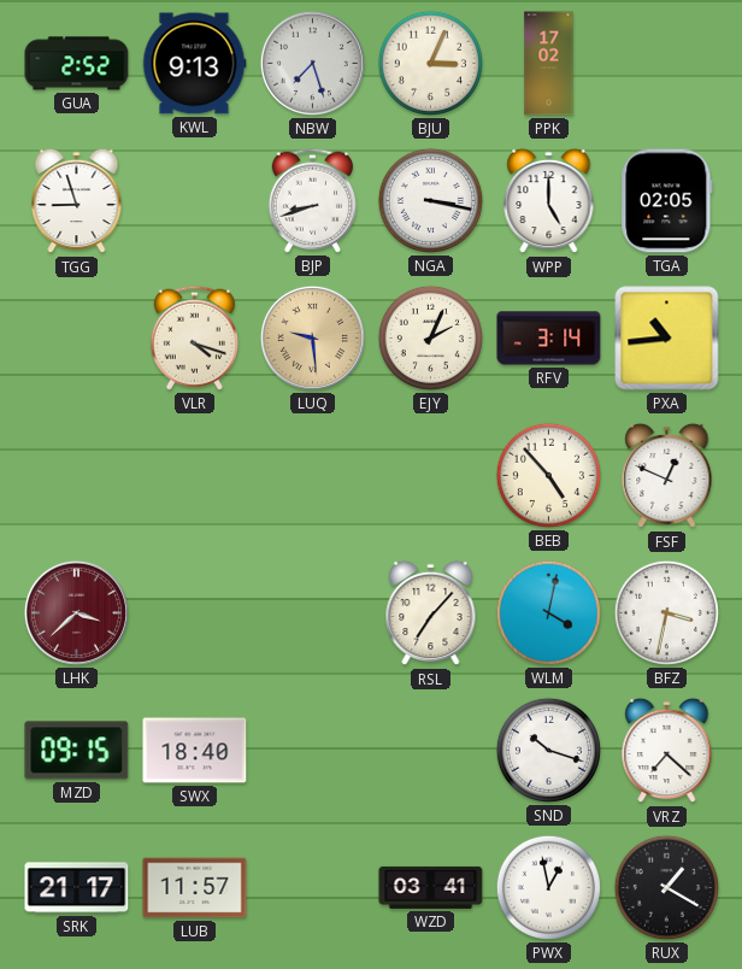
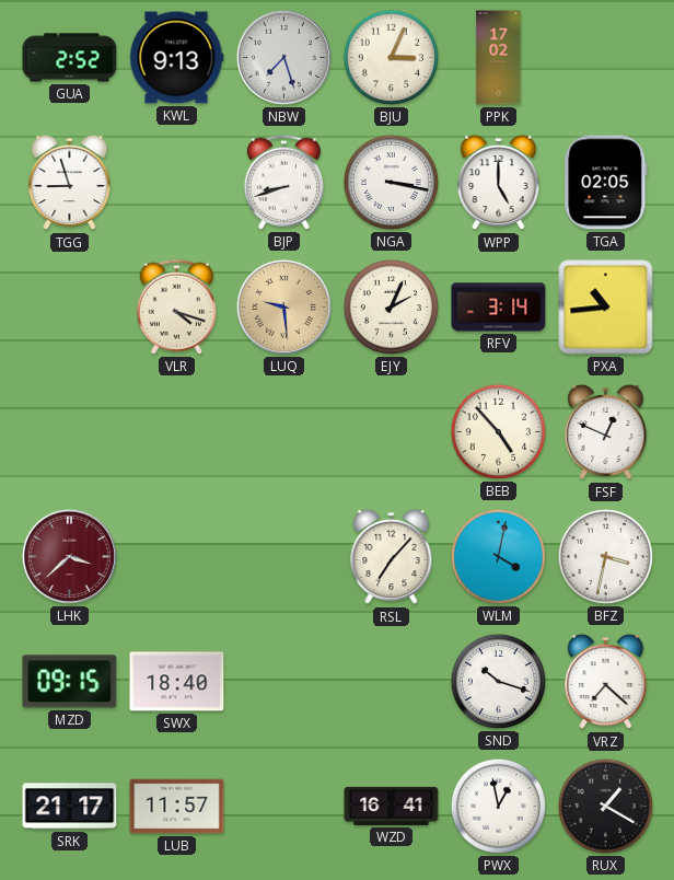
WZD: 03:41 -> 16:41 (392, 806)
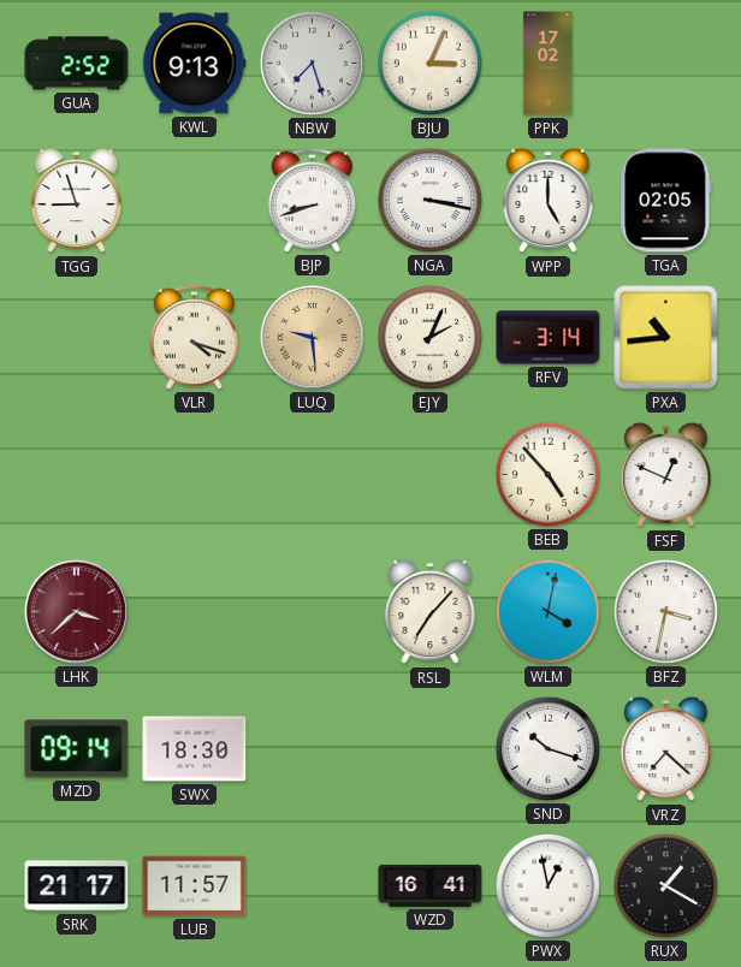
MZD: 09:15 -> 09:14 (77, 749)
SWX: 18:40 -> 18:30 (195, 749)
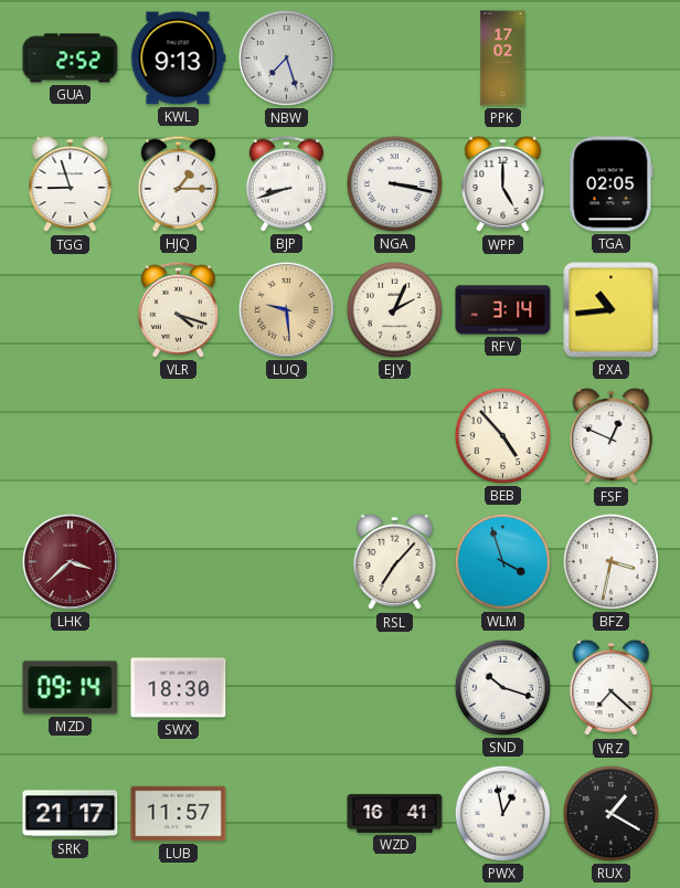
BJU: 3:04 -> none (429, 63)
HJQ: none -> 1:15 (178, 183)
WLM: 4:02 -> 3:57 (502, 561)
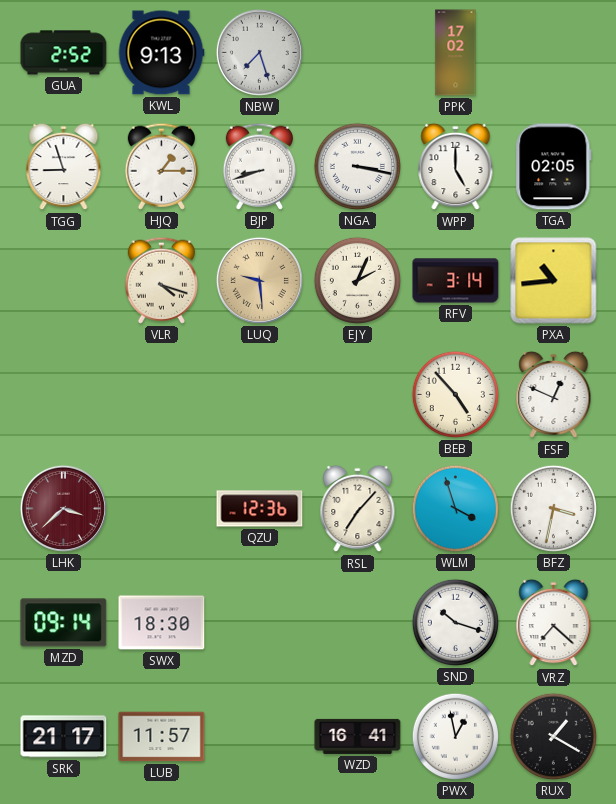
QZU: none -> 12:36 (260, 509)
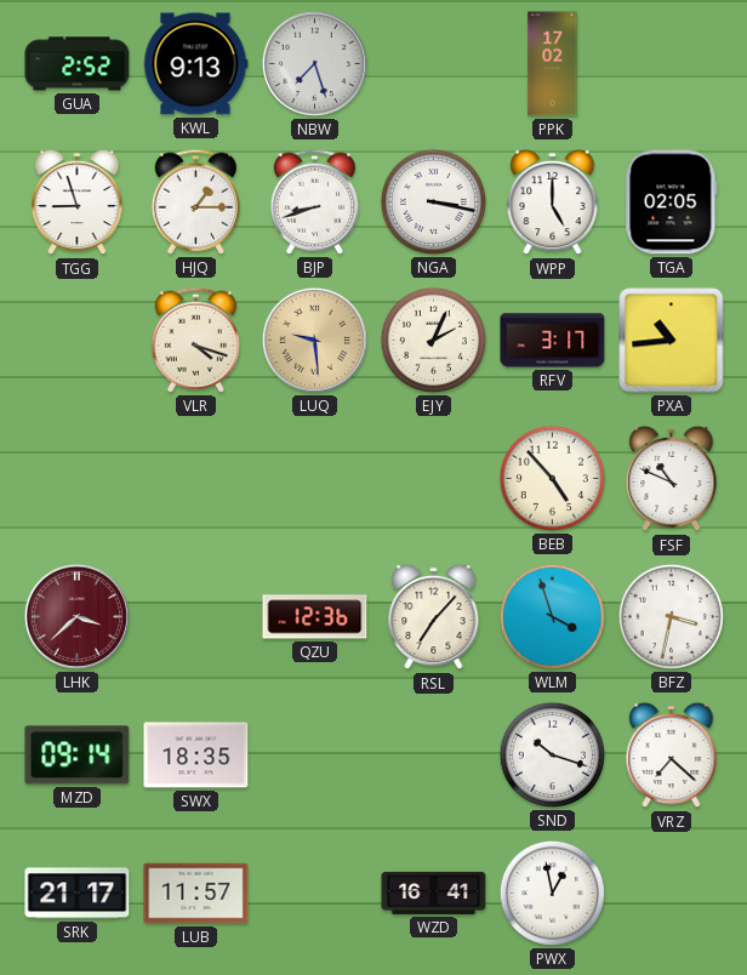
RFV: 3:14 -> 3:17 (553, 341)
FSF: 12:49 -> 10:49 (672, 479)
SWX: 18:30 -> 18:35 (196, 756)
RUX: 1:20 -> none (553, 736)
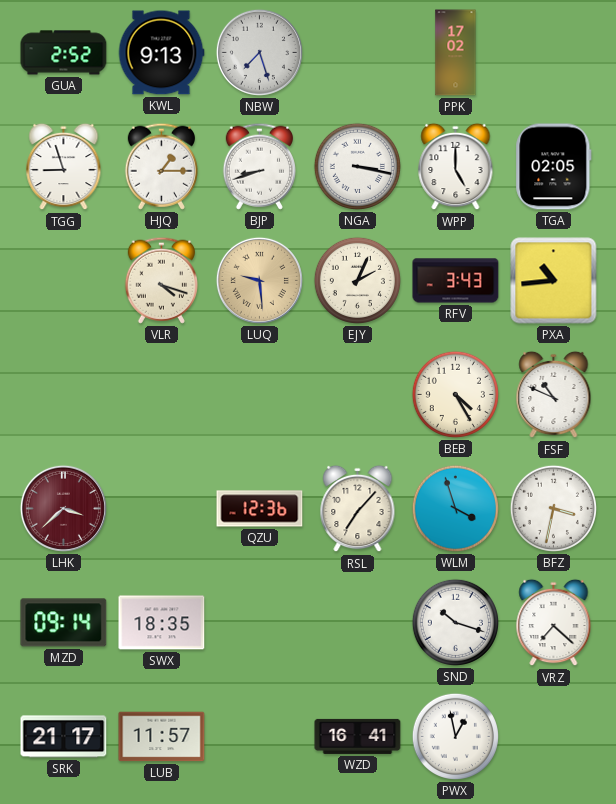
RFV: 3:17 -> 3:43 (456, 281)
BEB: 4:53 -> 4:25 (455, 394)
